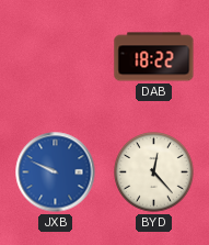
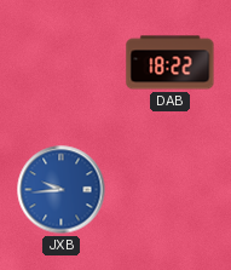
JXB: 9:49 -> 9:44 (62, 190)
BYD: 12:23 -> none (154, 172)
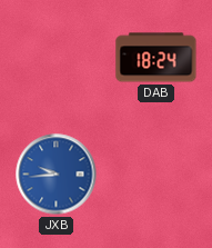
DAB: 18:22 -> 18:24 (157, 58)
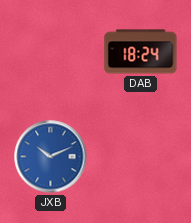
JXB: 9:44 -> 10:11 (51, 157)
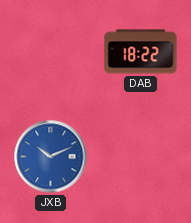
DAB: 18:24 -> 18:22 (141, 52)
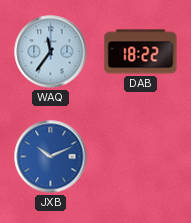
WAQ: none -> 11:36 (51, 52)
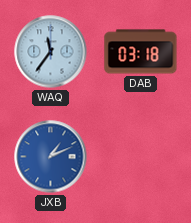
DAB: 18:22 -> 03:18 (141, 52)
JXB: 10:11 -> 1:11 (51, 157)
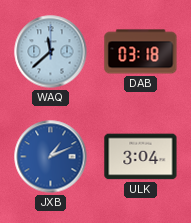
WAQ: 11:36 -> 11:38 (51, 52)
ULK: none -> 3:04 (141, 157)
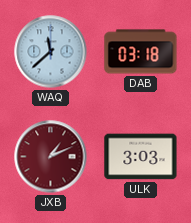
JXB dial: blue -> burgundy (51, 157)
ULK: 3:04 -> 3:03 (141, 157)
